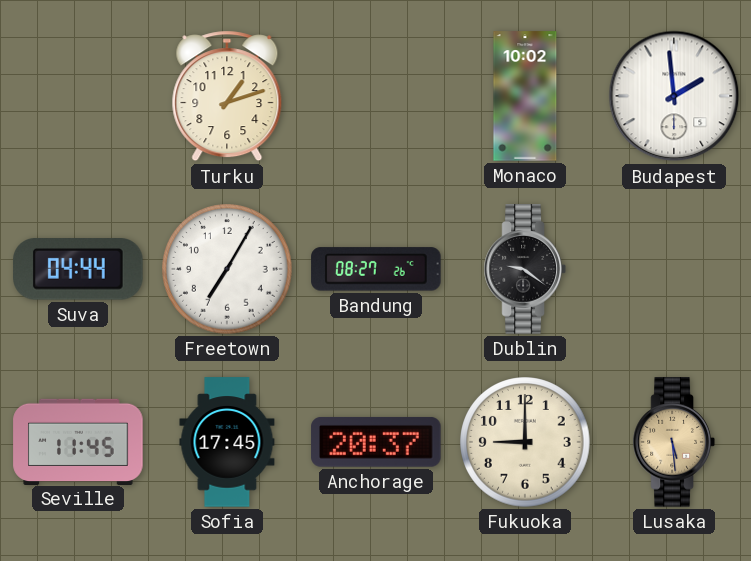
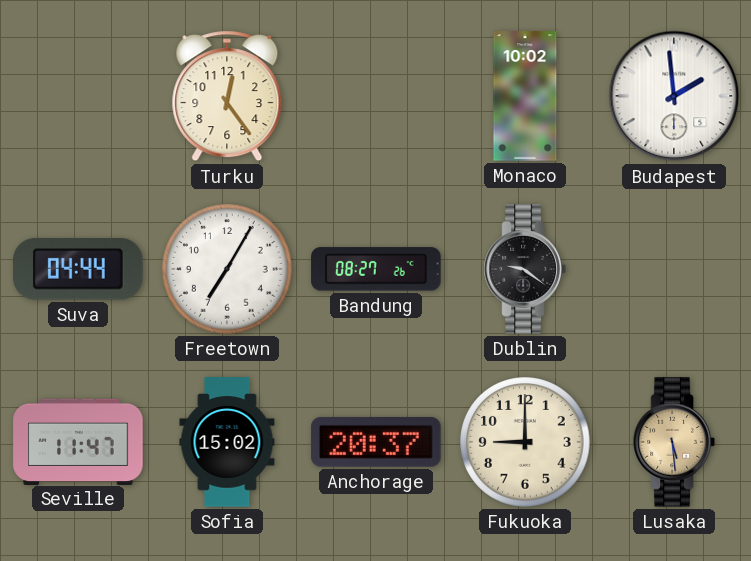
Turku: 1:12 -> 12:24 (227, 96)
Seville: 11:45 -> 11:47 (78, 441)
Sofia: 17:45 -> 15:02 (227, 442)
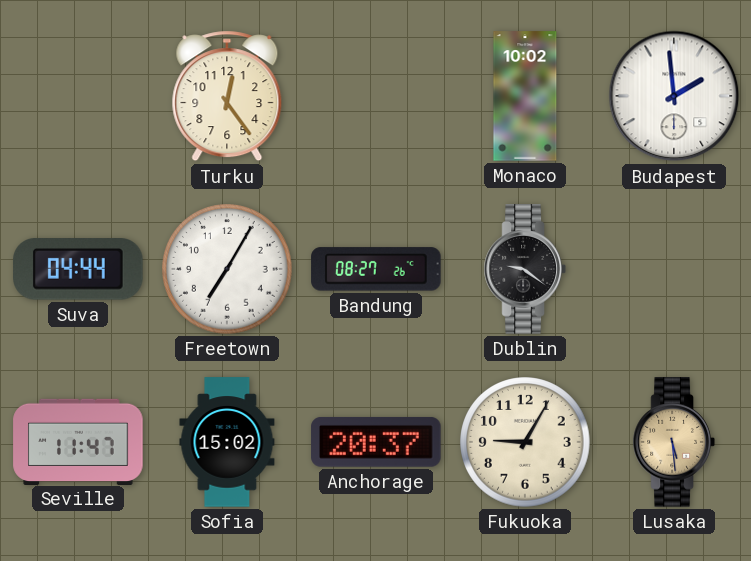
Fukuoka: 9:00 -> 9:05 (525, 442)
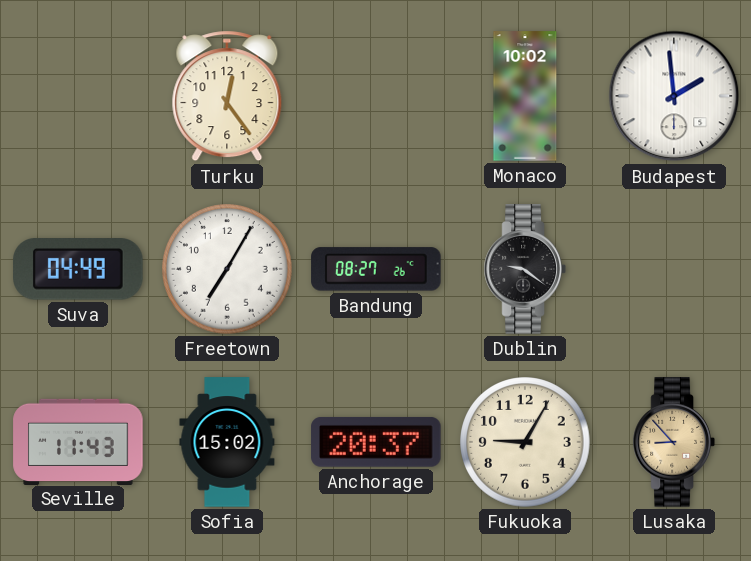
Suva: 04:44 -> 04:49 (78, 269)
Seville: 11:47 -> 11:43 (78, 441)
Lusaka: 5:29 -> 8:53 (674, 442)
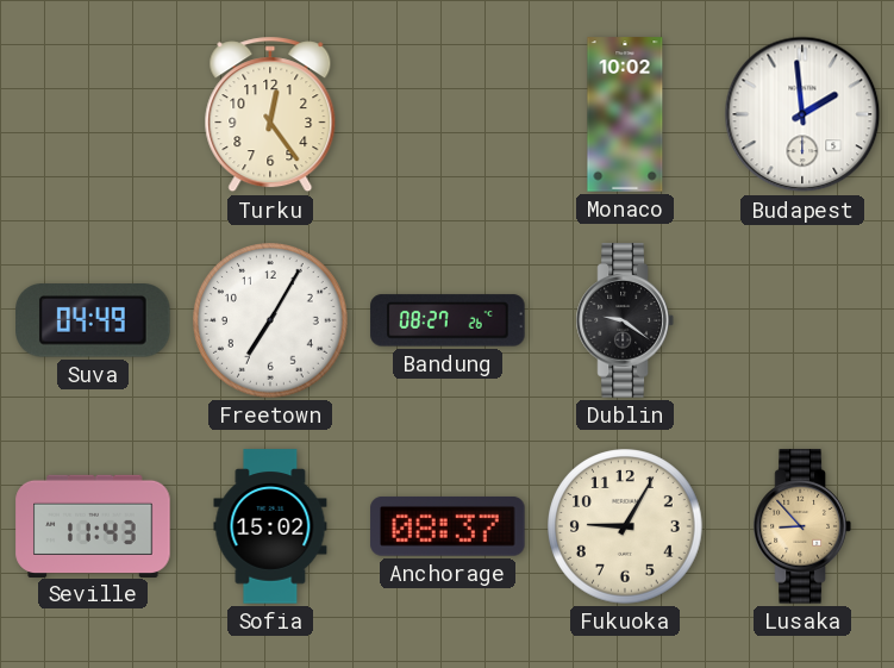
Anchorage: 20:37 -> 08:37 (448, 526)
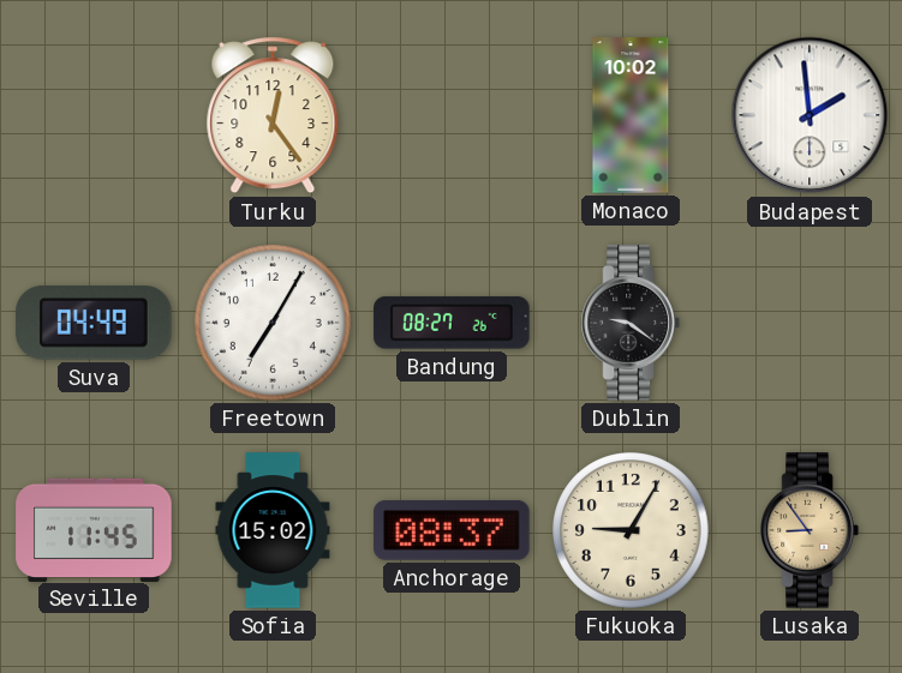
Seville: 11:43 -> 11:45 (94, 529)
Lusaka: 8:53 -> 8:54 (810, 530)
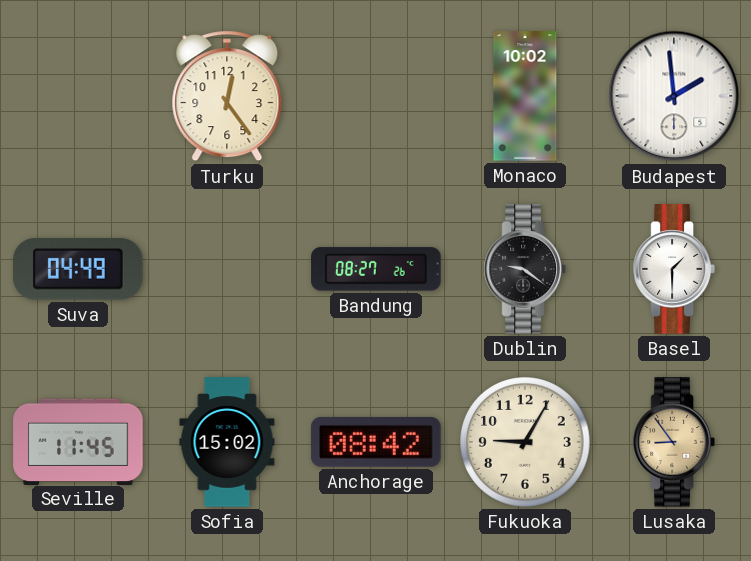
Freetown: 7:05 -> none (273, 323)
Basel: none -> 1:30 (674, 269)
Anchorage: 08:37 -> 08:42 (376, 442)
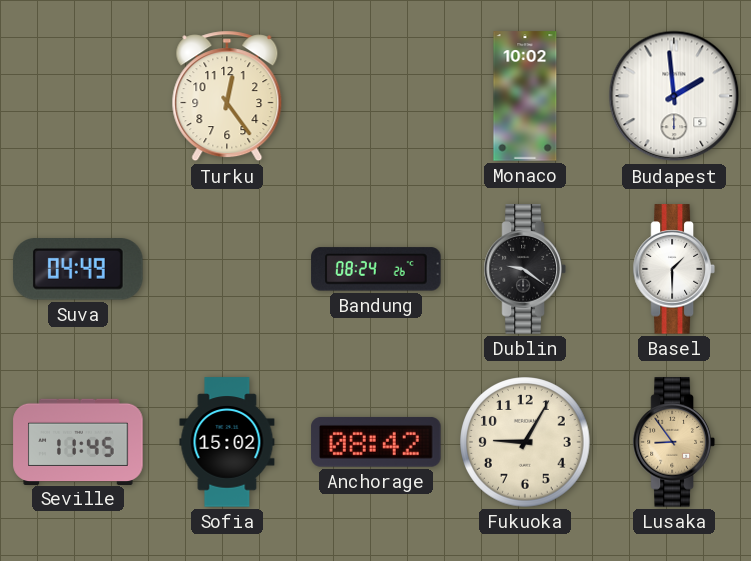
Bandung: 08:27 -> 08:24 (376, 269)
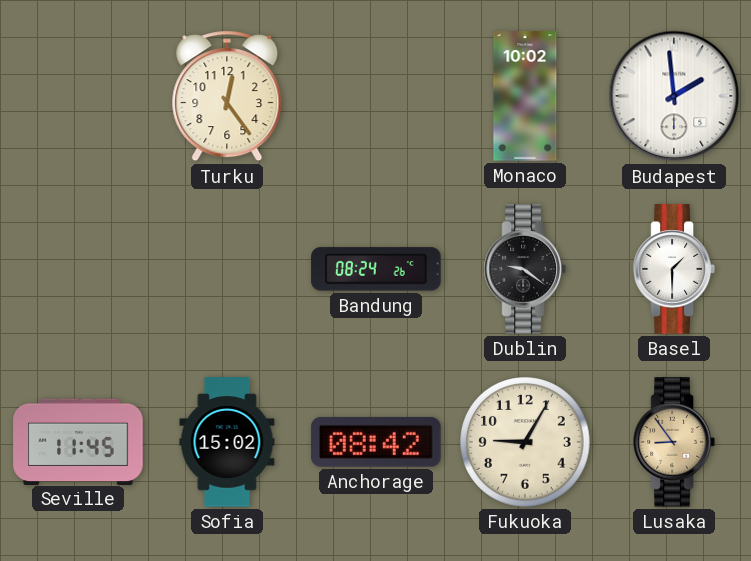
Suva: 04:49 -> none (78, 269)
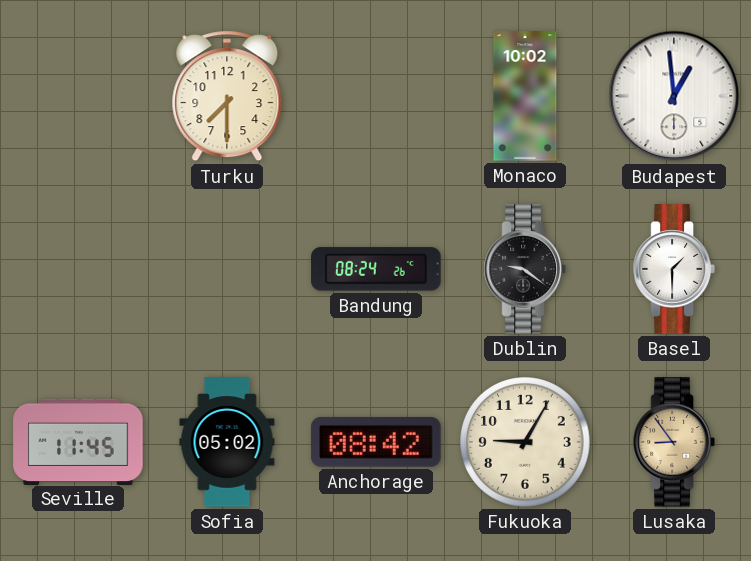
Turku: 12:24 -> 7:30 (227, 96)
Budapest: 1:59 -> 12:59 (674, 96)
Sofia: 15:02 -> 05:02 (227, 442)
